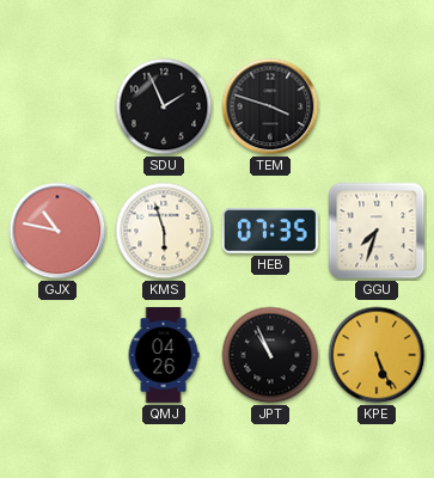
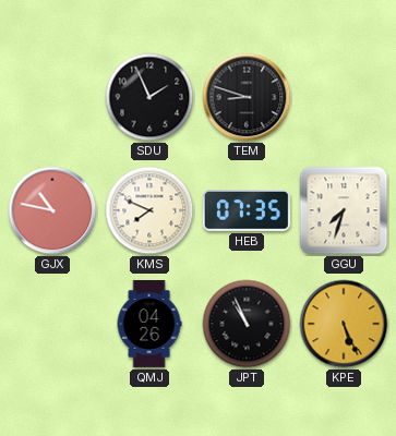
TEM: 3:48 -> 8:48 (247, 97)
KMS: 5:57 -> 7:49 (149, 210)
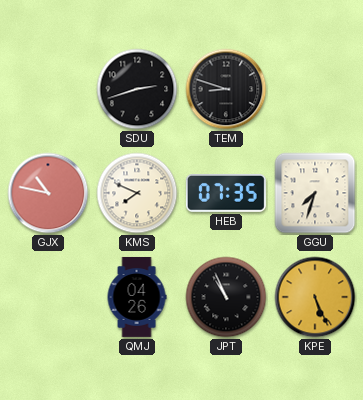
SDU: 1:56 -> 2:42 (137, 89)
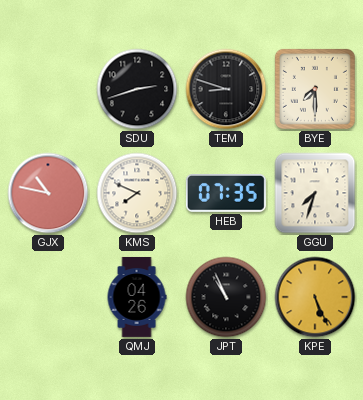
BYE: none -> 7:30 (315, 89)
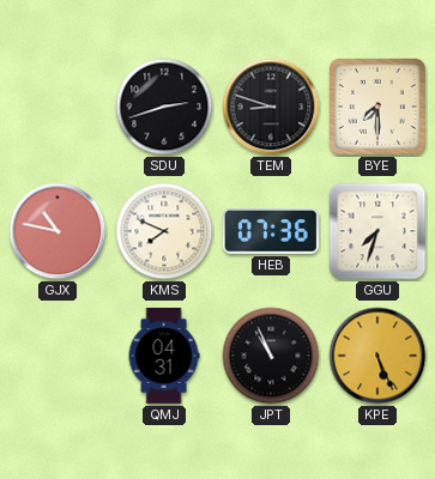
HEB: 07:35 -> 07:36 (271, 232)
QMJ: 04:26 -> 04:31 (164, 356)
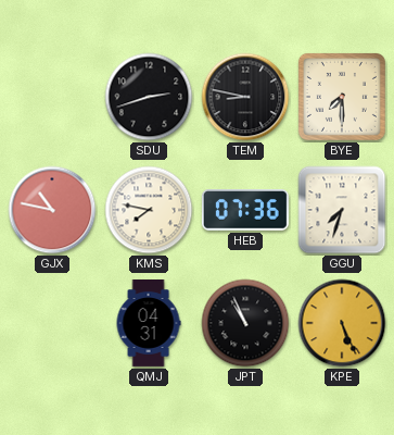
TEM: 8:48 -> 8:47 (245, 97)
KMS: 7:49 -> 7:47 (149, 210)
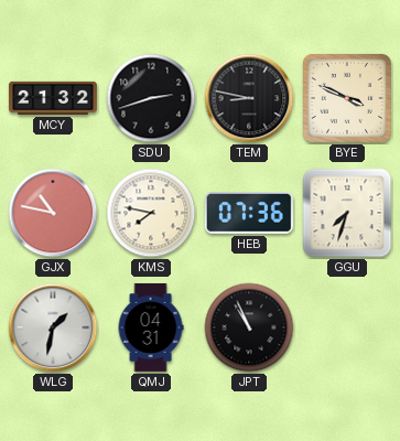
MCY: none -> 21:32 (53, 98)
BYE: 7:30 -> 3:49 (347, 98)
WLG: none -> 1:32 (53, 327)
KPE: 5:26 -> none (342, 323)
